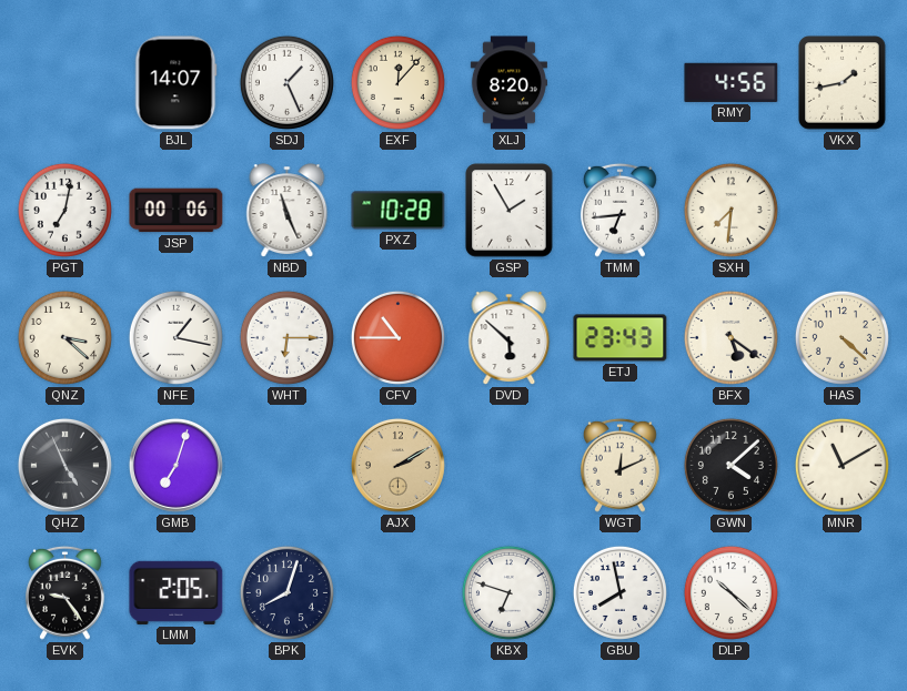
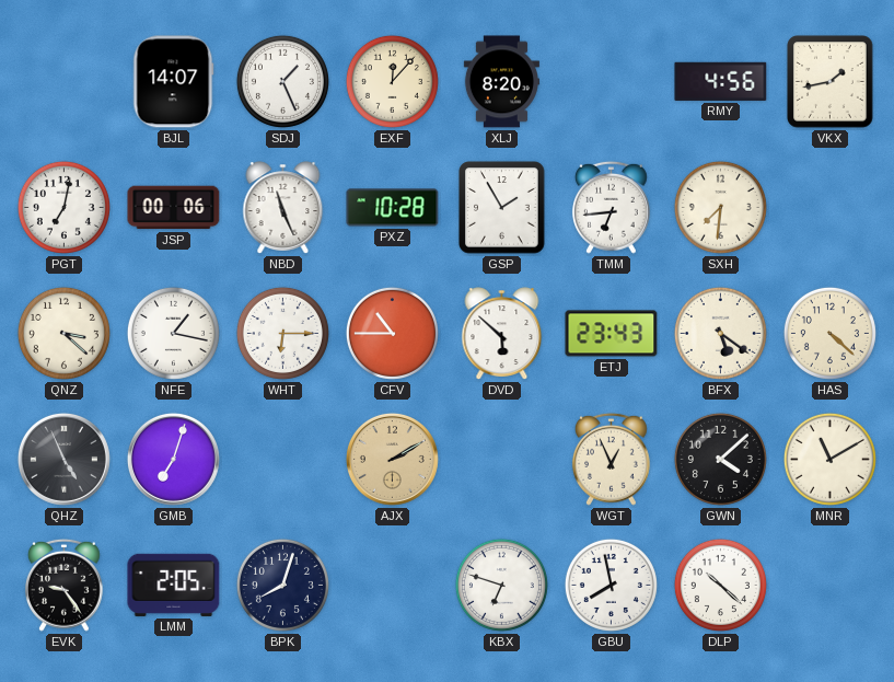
WGT: 12:11 -> 12:56 (611, 459)
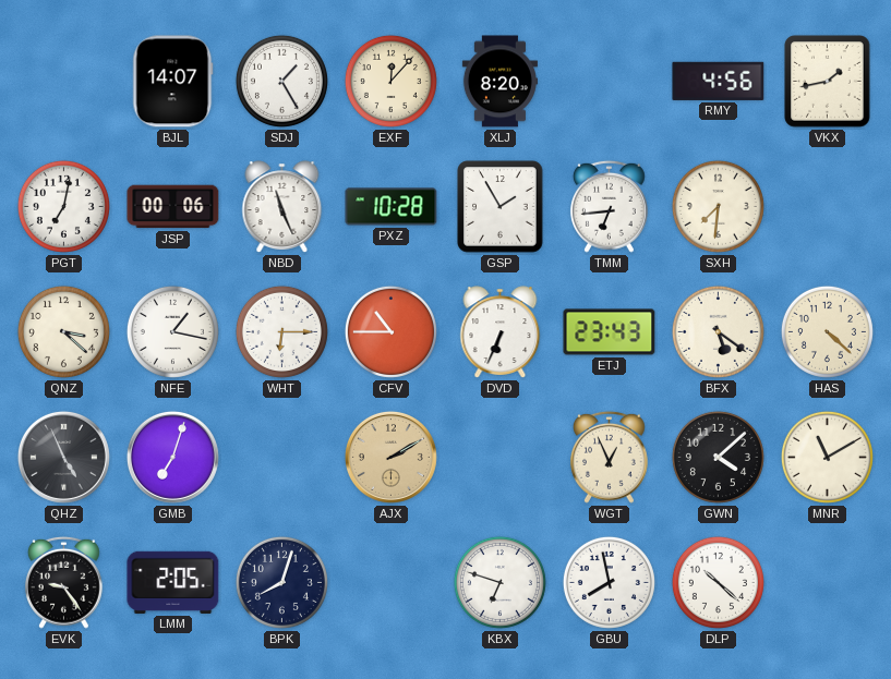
SDJ: 1:26 -> 1:25 (281, 81)
DVD: 5:52 -> 6:34 (501, 332)
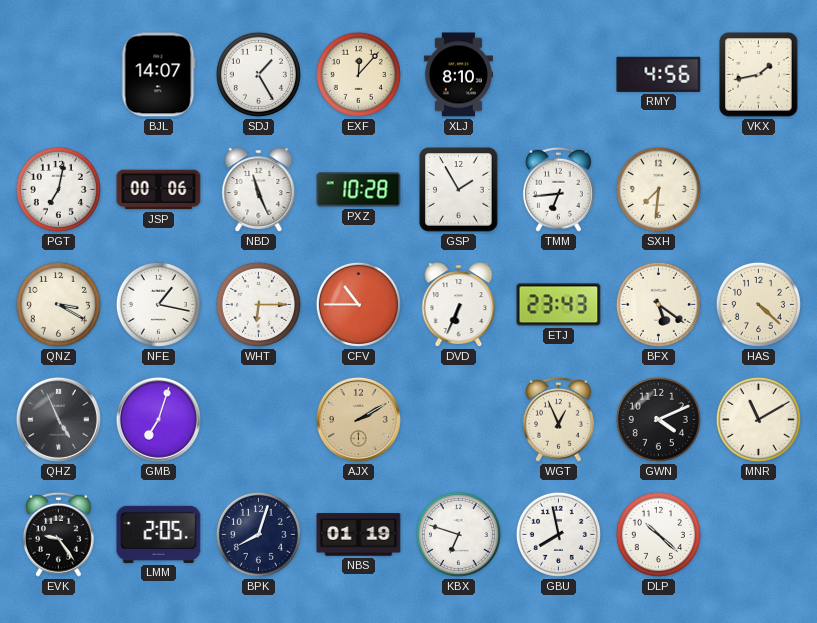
XLJ: 8:20 -> 8:10 (458, 75)
QNZ: 3:22 -> 3:20 (58, 304)
GWN: 4:08 -> 4:11 (658, 419)
NBS: none -> 01:19 (359, 535)
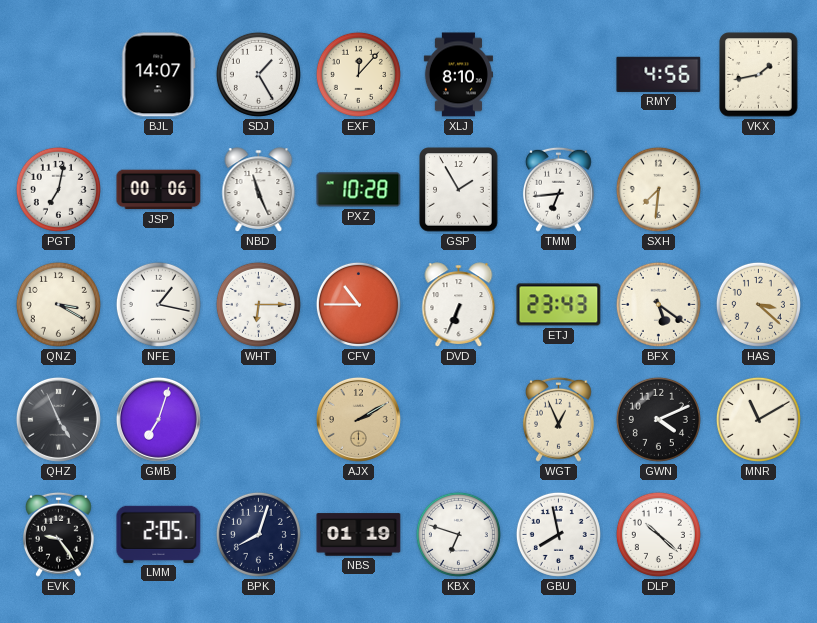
HAS: 4:22 -> 3:22 (758, 304)
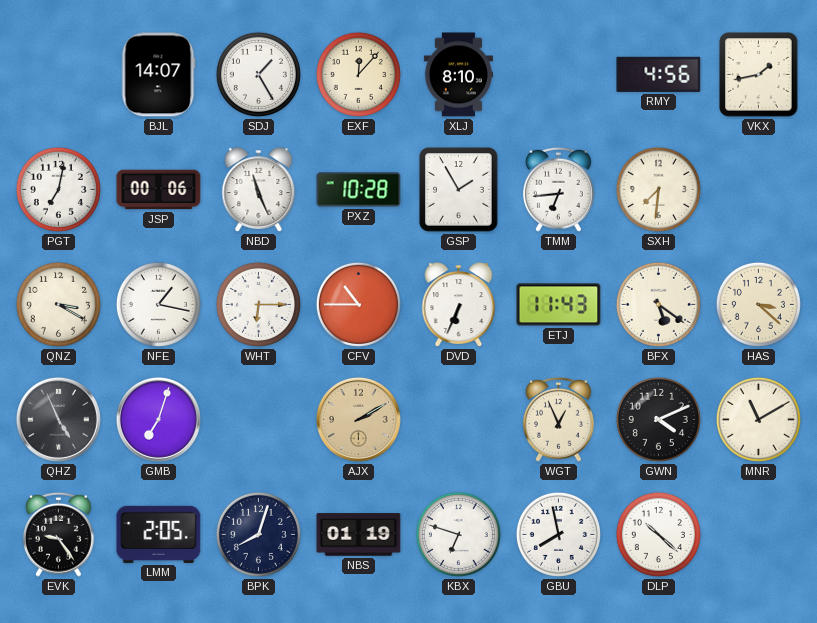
ETJ: 23:43 -> 11:43 (559, 305)
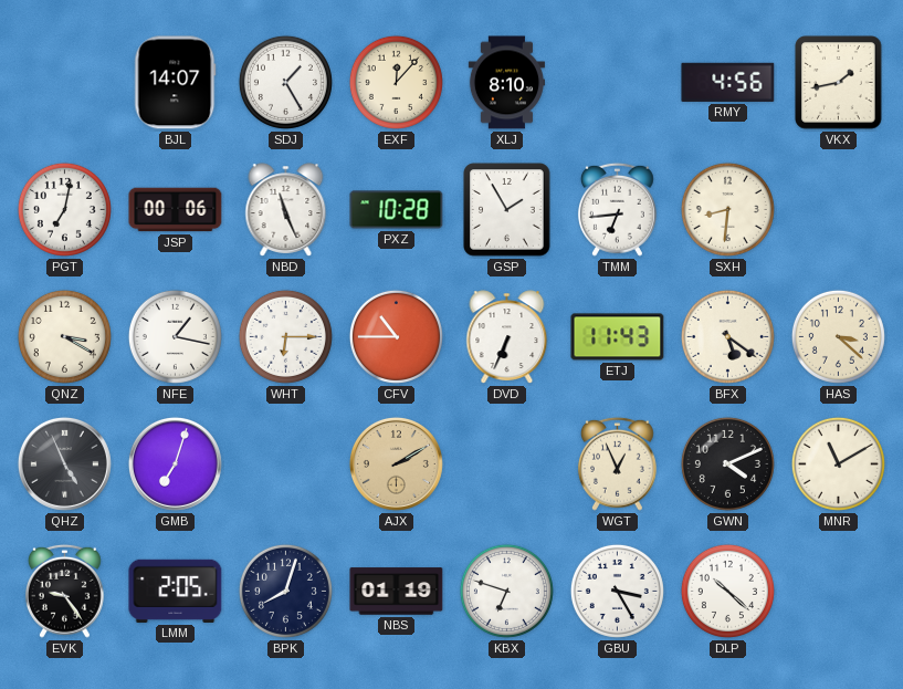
SXH: 7:31 -> 8:31 (727, 209)
GBU: 7:58 -> 3:25 (617, 591)
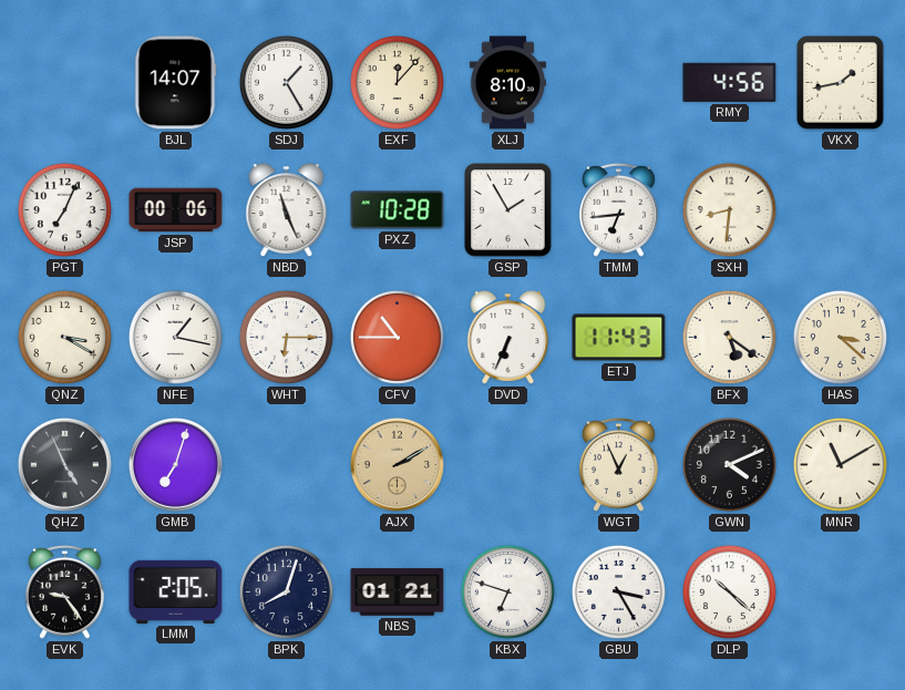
PGT: 7:02 -> 7:04 (64, 209)
NBS: 01:19 -> 01:21 (398, 593)
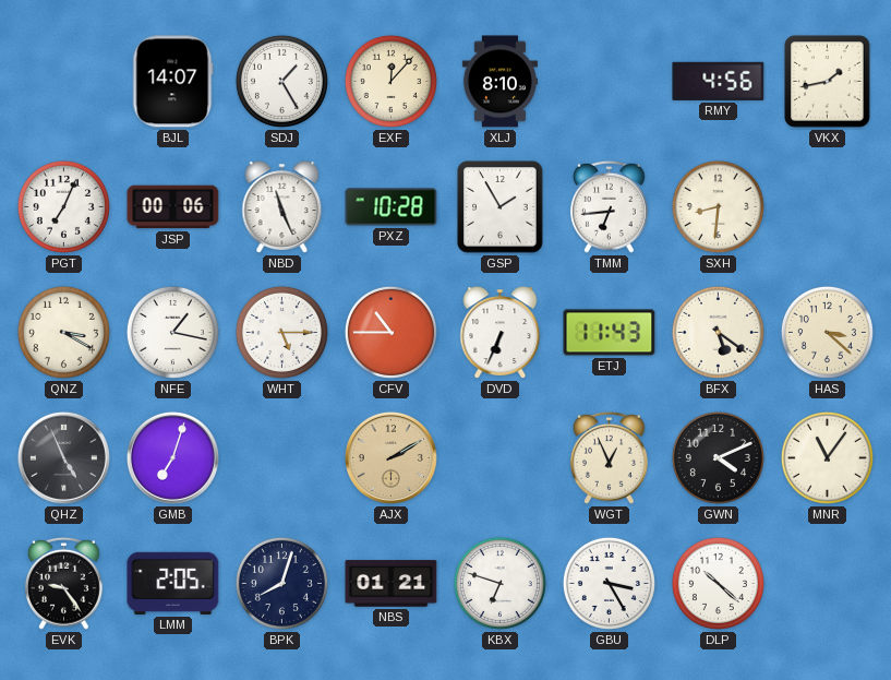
WHT: 6:15 -> 5:15 (281, 332)
MNR: 11:10 -> 11:06 (827, 457)
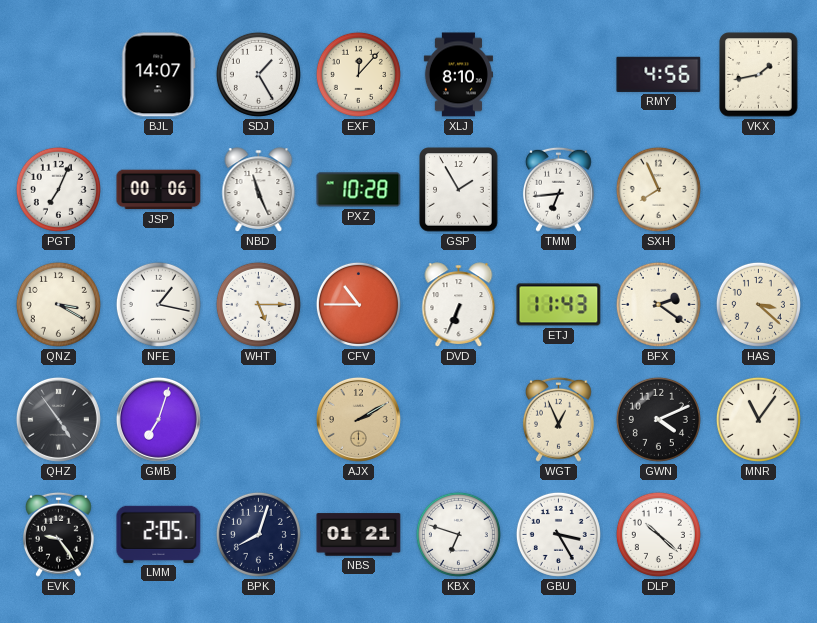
SXH: 8:31 -> 7:56 (658, 189)
BFX: 5:21 -> 2:21 (658, 304)
QHZ: 4:56 -> 4:54 (58, 419)
